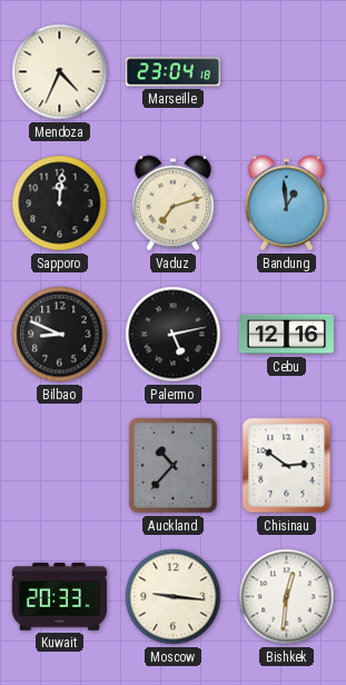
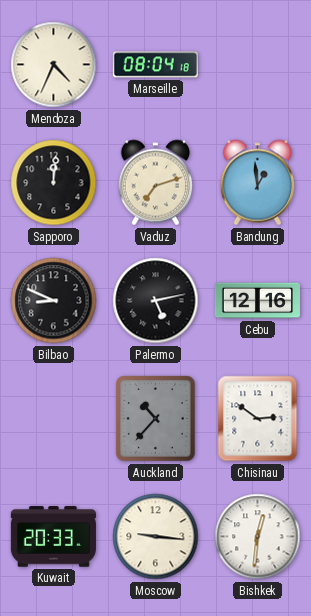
Marseille: 23:04 -> 08:04 (155, 65)
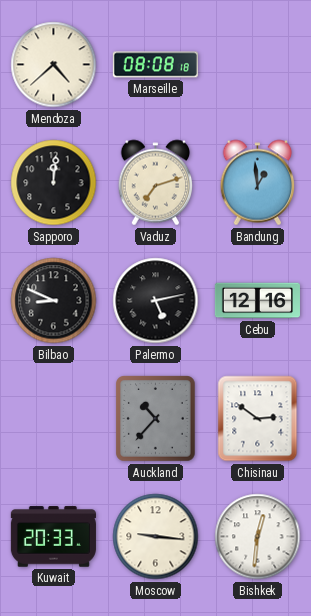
Mendoza: 4:34 -> 4:38 (54, 65)
Marseille: 08:04 -> 08:08 (155, 65)
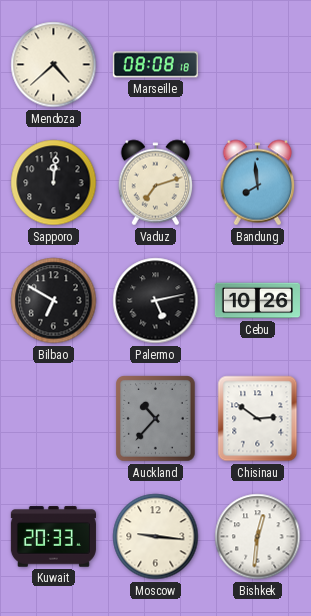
Bandung: 12:59 -> 7:59 (258, 183)
Bilbao: 8:49 -> 6:50 (54, 301)
Cebu: 12:16 -> 10:26 (257, 301)
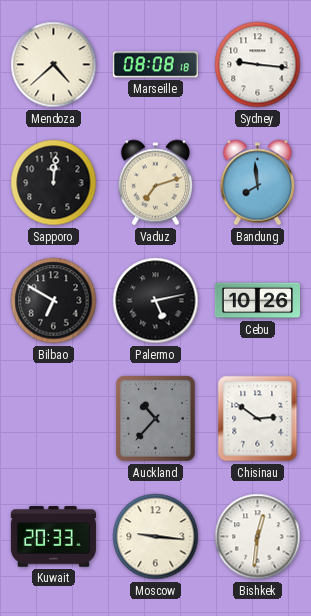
Sydney: none -> 9:16 (258, 65)
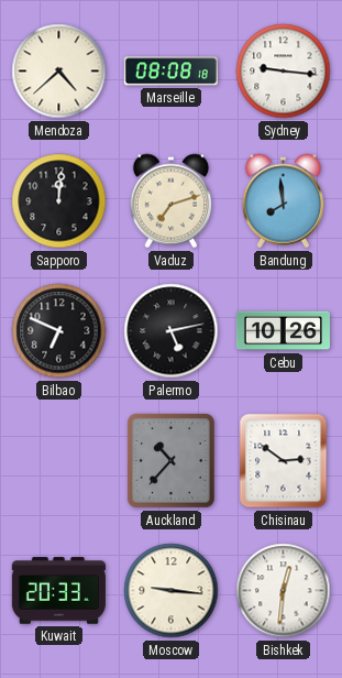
Bilbao: 6:50 -> 6:49 (59, 331)
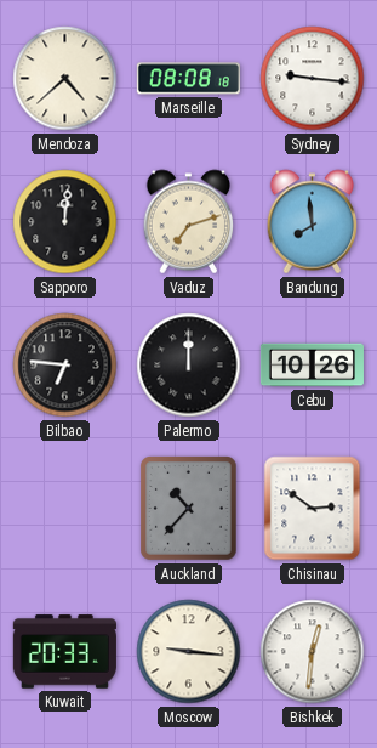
Bilbao: 6:49 -> 6:46 (65, 365)
Palermo: 5:13 -> 12:00 (189, 365)
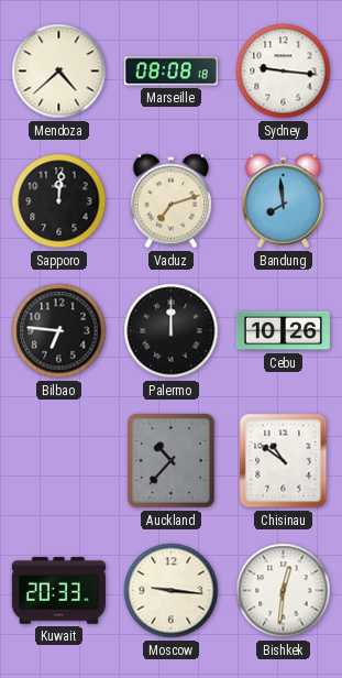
Chisinau: 2:51 -> 10:51 (284, 461)
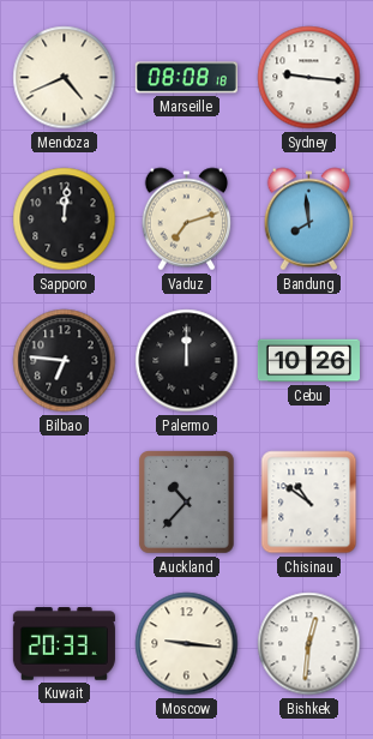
Mendoza: 4:38 -> 4:41 (65, 78)
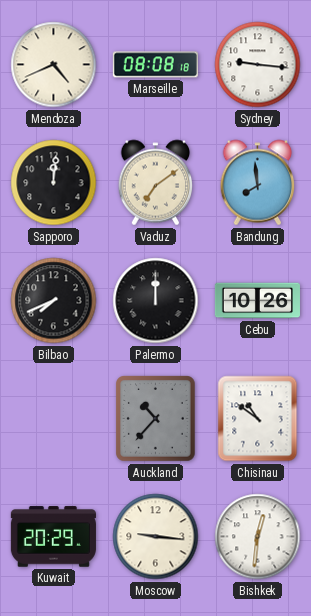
Vaduz: 7:12 -> 7:09 (156, 183)
Bilbao: 6:46 -> 7:41 (54, 301)
Kuwait: 20:33 -> 20:29 (53, 537)
